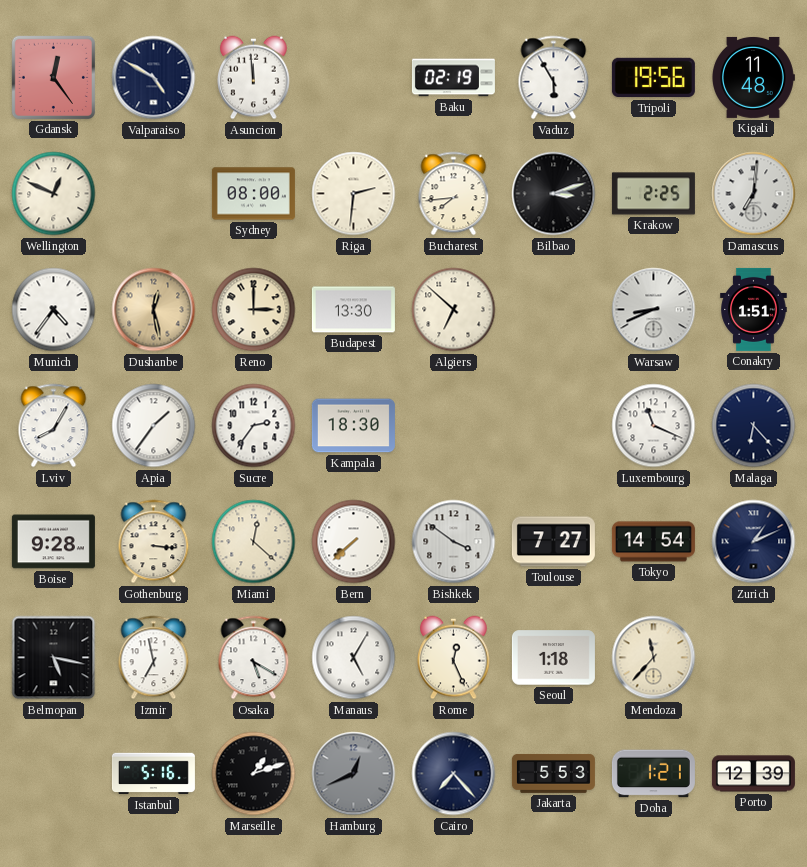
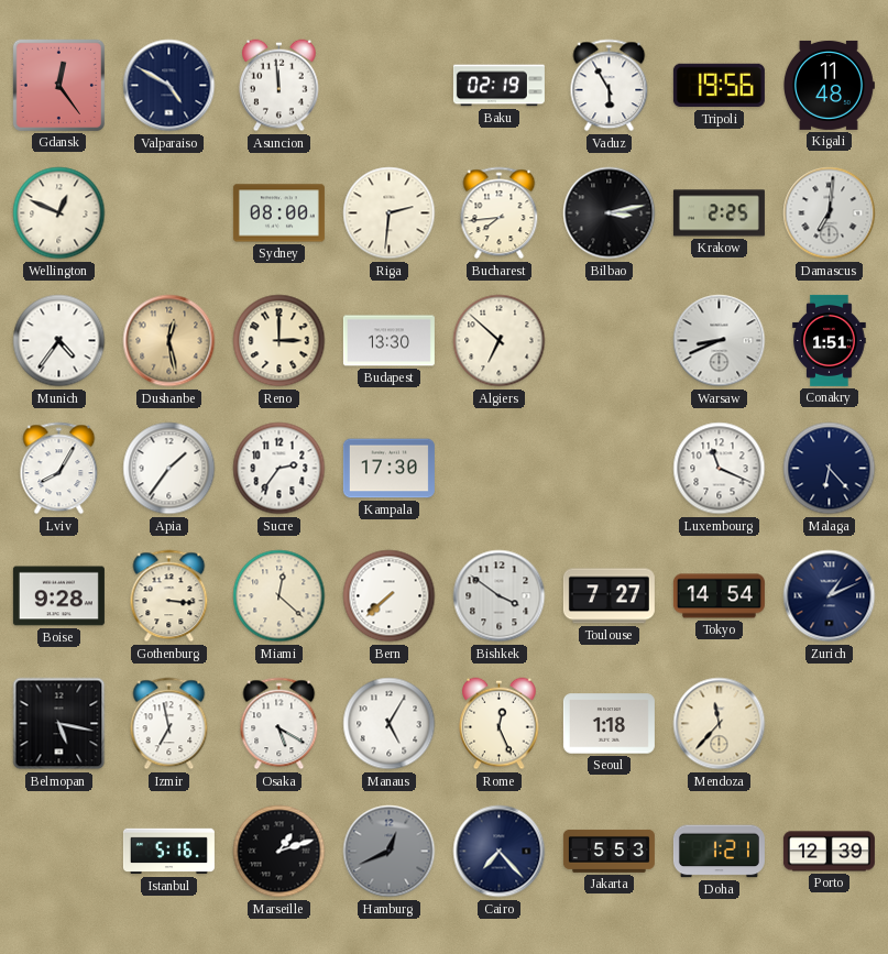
Bilbao: 3:12 -> 3:13 (610, 213)
Kampala: 18:30 -> 17:30 (388, 469)
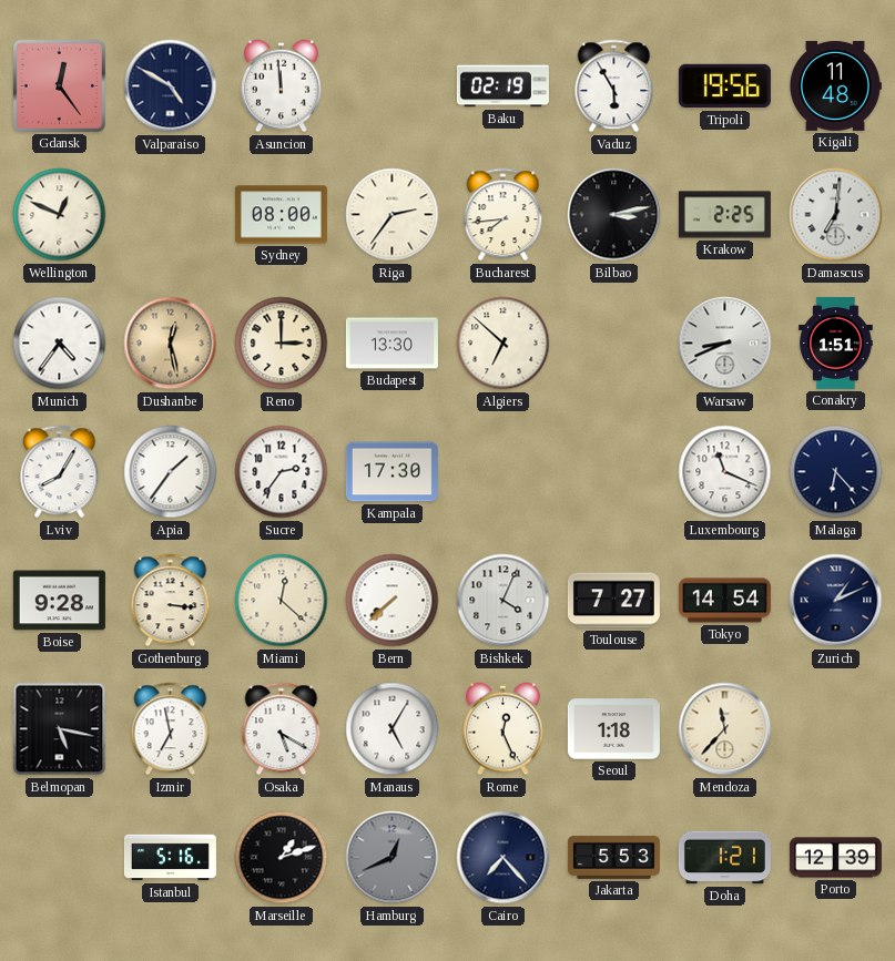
Riga: 2:31 -> 2:36 (393, 215)
Bishkek: 3:51 -> 4:04 (504, 601)
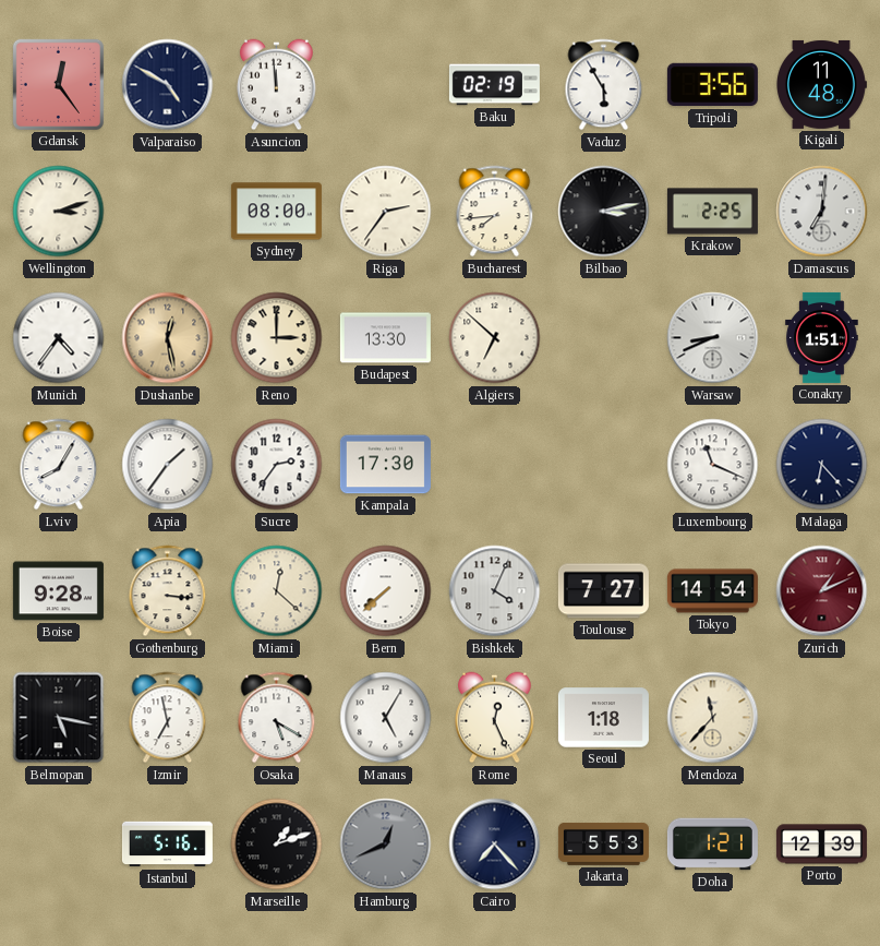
Tripoli: 19:56 -> 3:56 (712, 85)
Wellington: 12:49 -> 3:12 (59, 212)
Zurich dial: navy -> burgundy (822, 591)
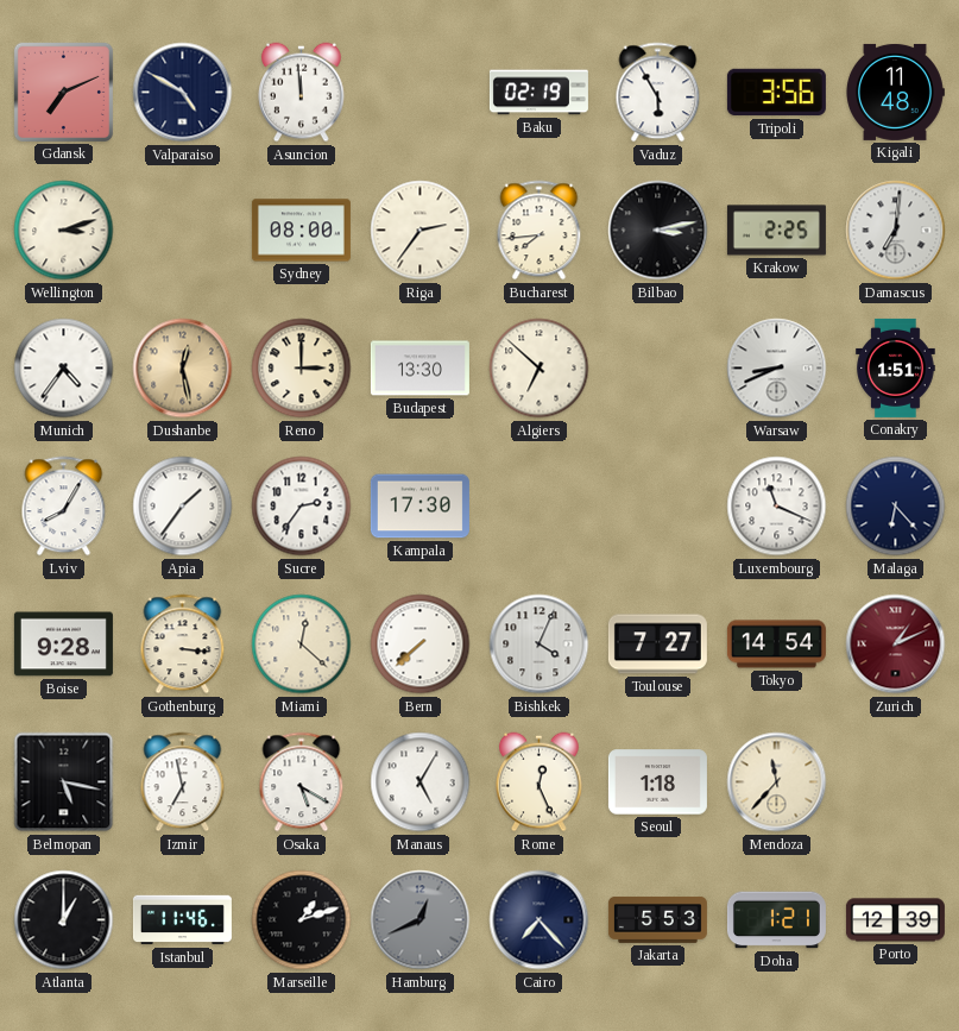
Gdansk: 12:24 -> 7:11 (63, 92)
Atlanta: none -> 1:00 (64, 920)
Istanbul: 5:16 -> 11:46 (182, 920)
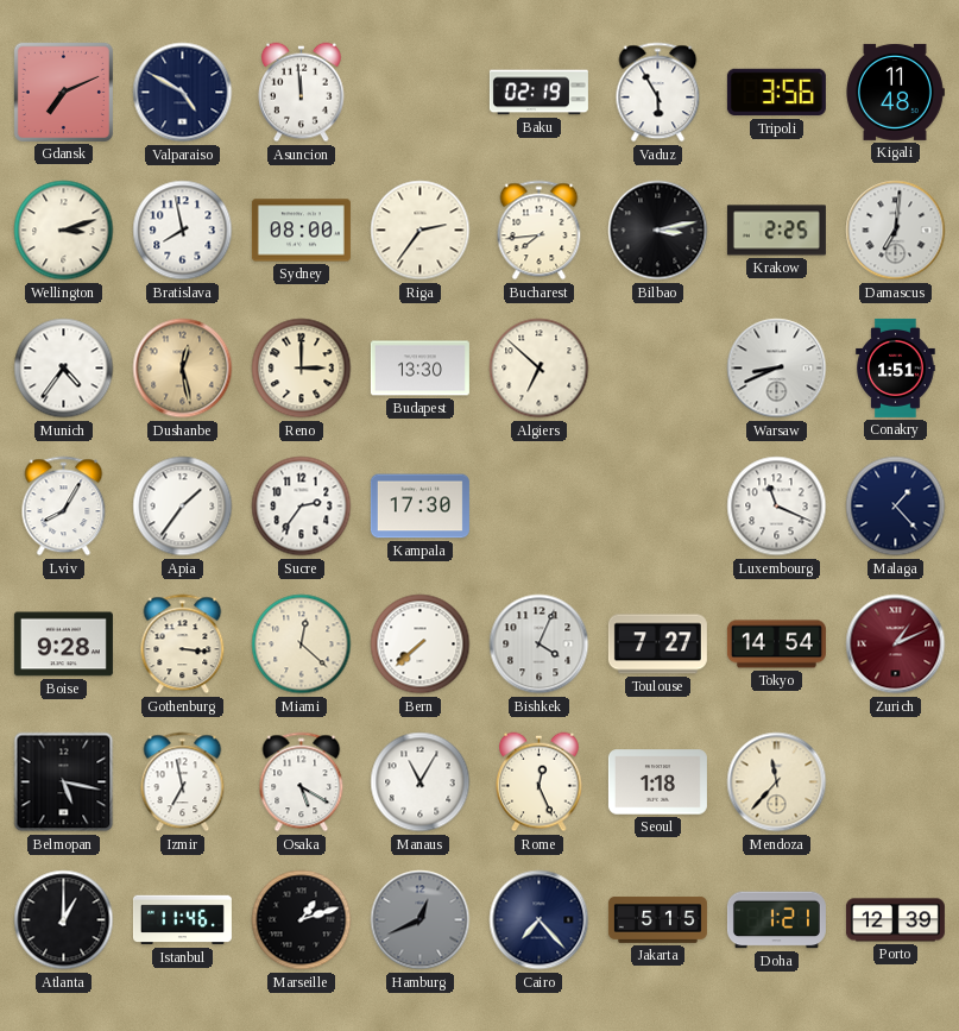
Bratislava: none -> 7:58 (183, 231)
Malaga: 6:23 -> 1:23 (896, 507)
Manaus: 5:05 -> 11:05 (421, 782)
Jakarta: 5:53 -> 5:15 (657, 920)
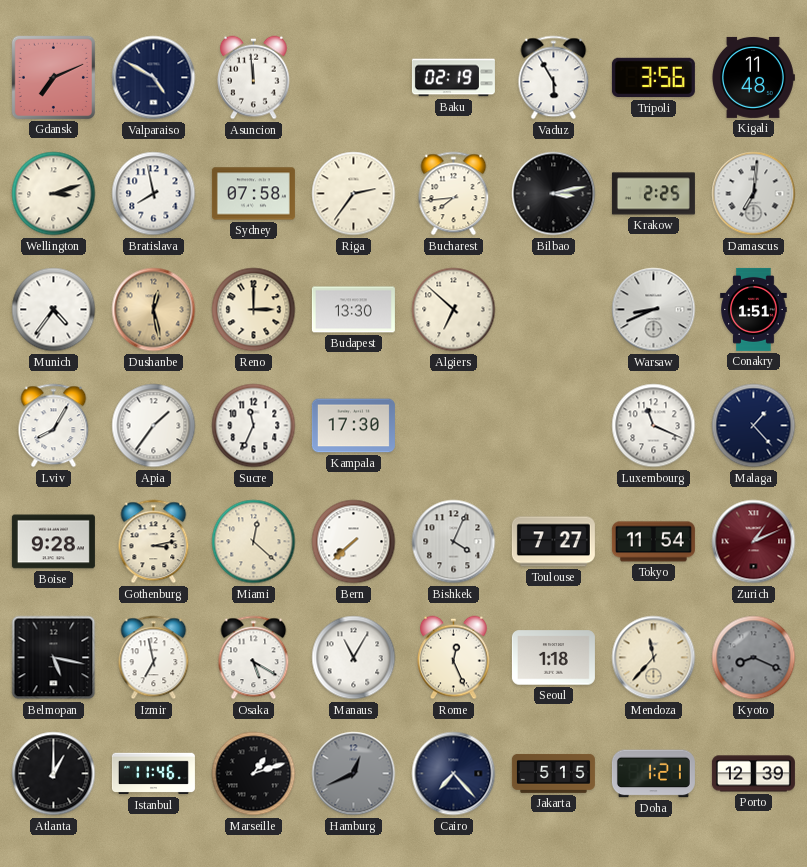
Sydney: 08:00 -> 07:58 (253, 194)
Sucre: 2:36 -> 11:34 (254, 426)
Gothenburg: 3:16 -> 3:13 (154, 542)
Tokyo: 14:54 -> 11:54 (653, 542)
Kyoto: none -> 8:19 (754, 658)
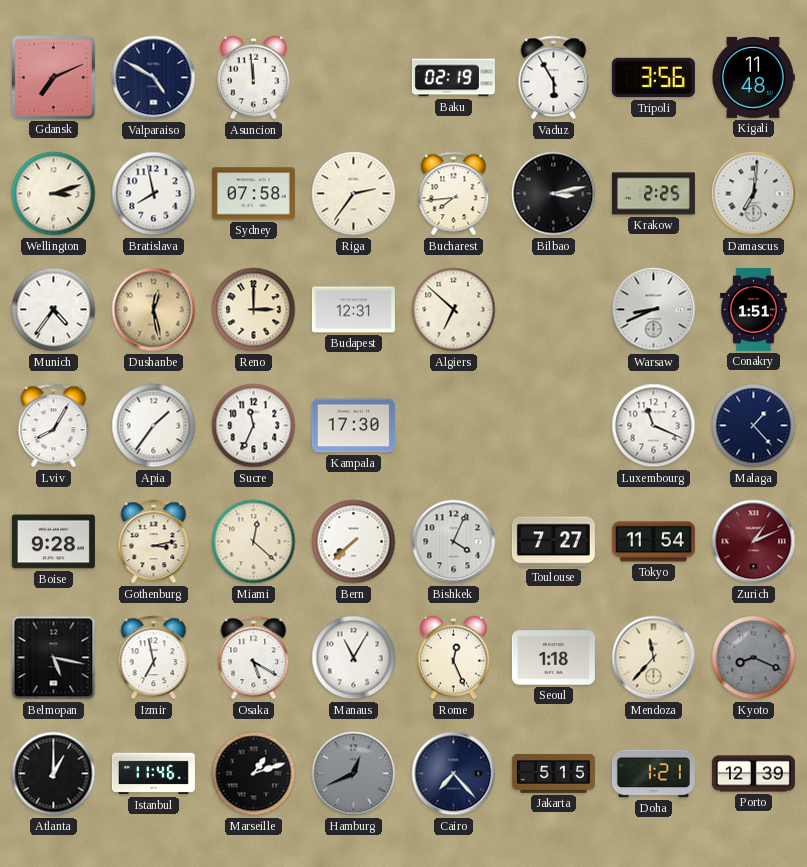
Budapest: 13:30 -> 12:31 (353, 310)
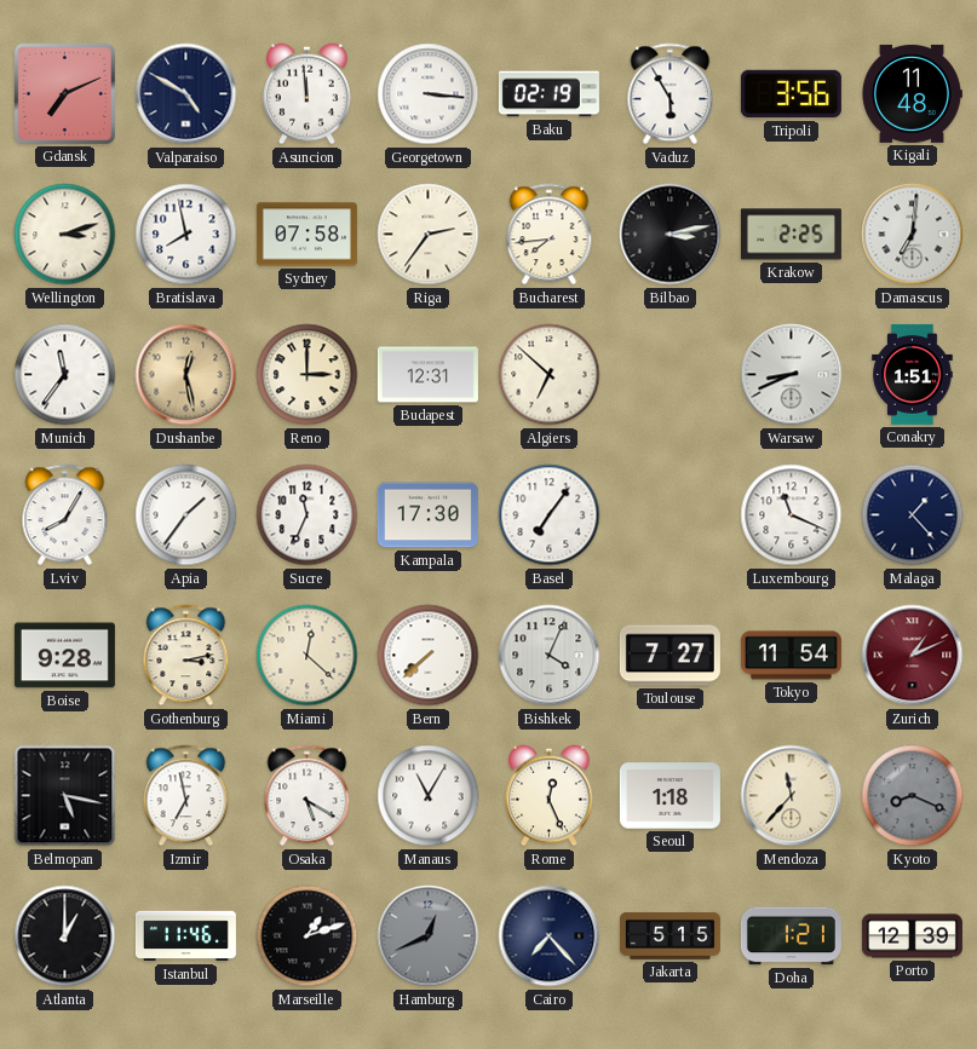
Georgetown: none -> 3:16 (429, 94)
Munich: 4:36 -> 11:36 (65, 375)
Basel: none -> 7:06 (550, 515)
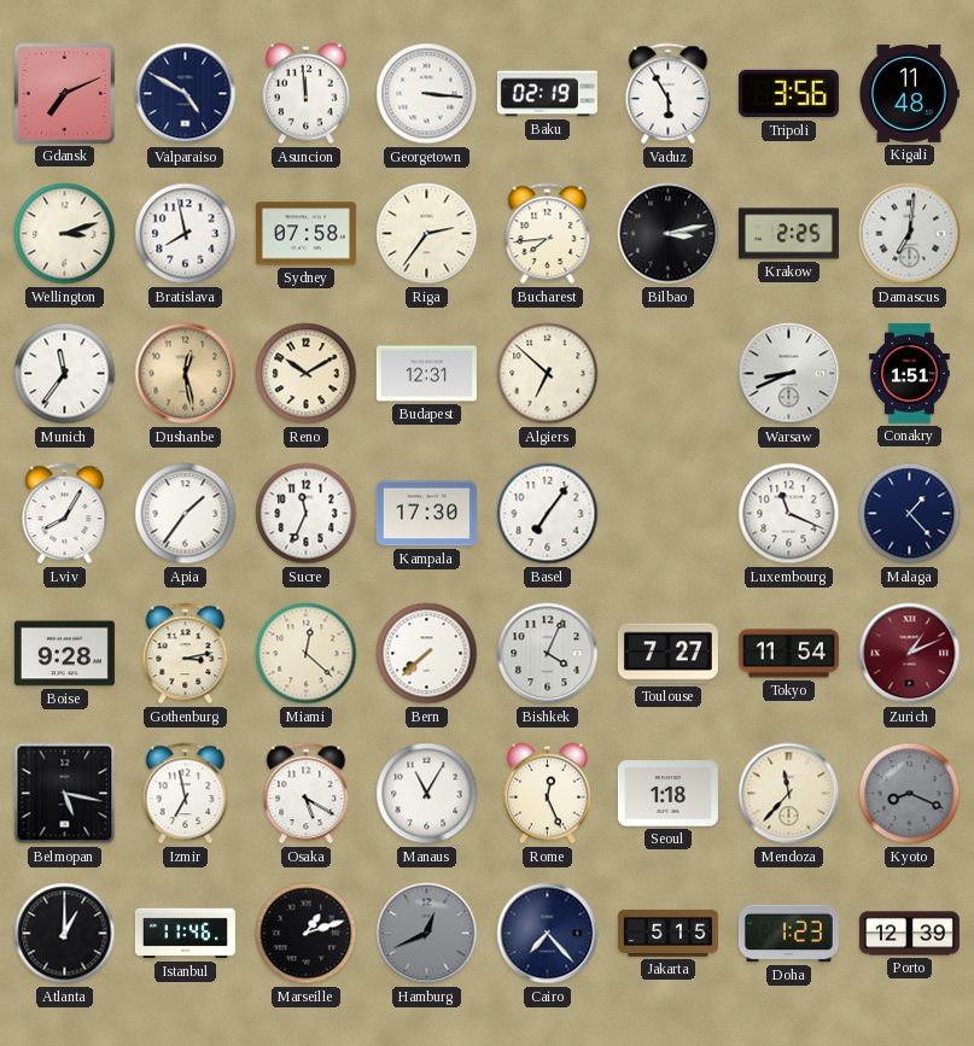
Reno: 3:00 -> 10:10 (307, 374)
Doha: 1:21 -> 1:23 (788, 934)
